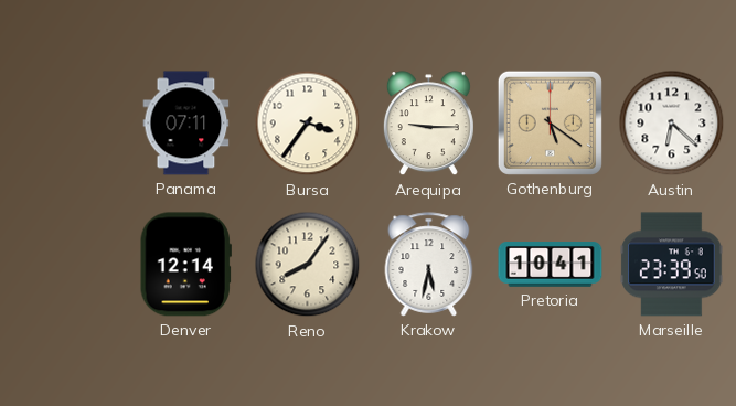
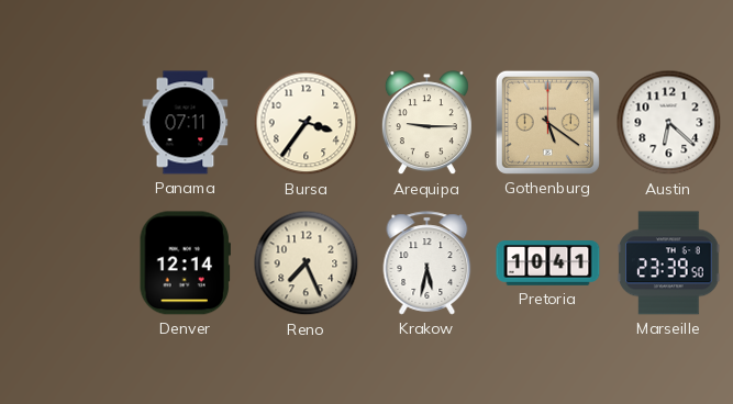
Reno: 8:06 -> 7:26 (307, 263)
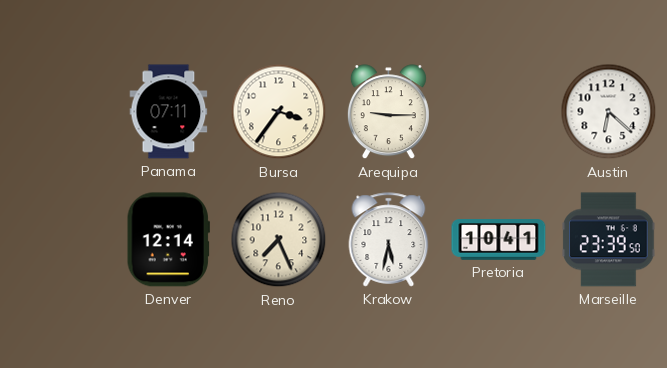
Gothenburg: 5:21 -> none (547, 122)
